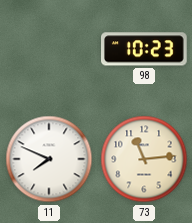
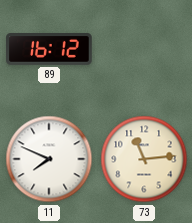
89: none -> 16:12 (49, 50)
98: 10:23 -> none (144, 49)
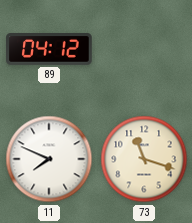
89: 16:12 -> 04:12 (49, 50)
73: 11:14 -> 11:18 (144, 159)
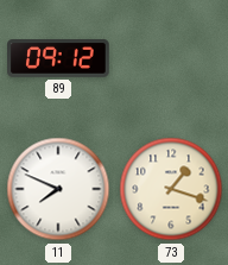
89: 04:12 -> 09:12 (58, 59)
73: 11:18 -> 1:18 (171, 189)
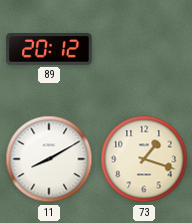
89: 09:12 -> 20:12 (49, 50)
11: 7:49 -> 8:10 (49, 159)
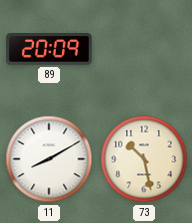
89: 20:12 -> 20:09 (49, 50)
73: 1:18 -> 10:28 (144, 159)
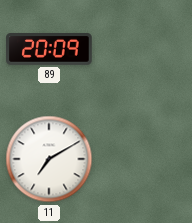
11: 8:10 -> 7:10 (49, 159)
73: 10:28 -> none (144, 159)
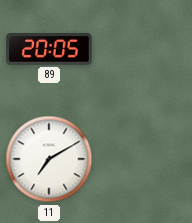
89: 20:09 -> 20:05 (49, 50)
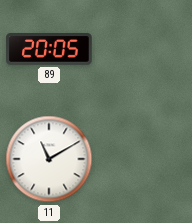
11: 7:10 -> 11:10 (49, 159)
